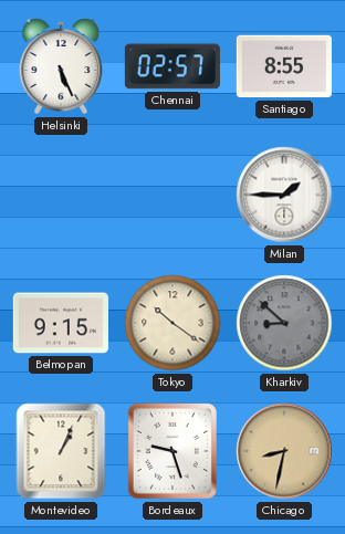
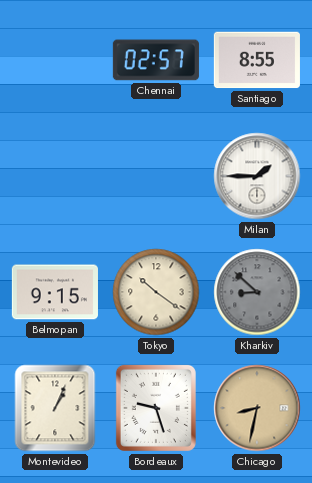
Helsinki: 5:26 -> none (61, 66)
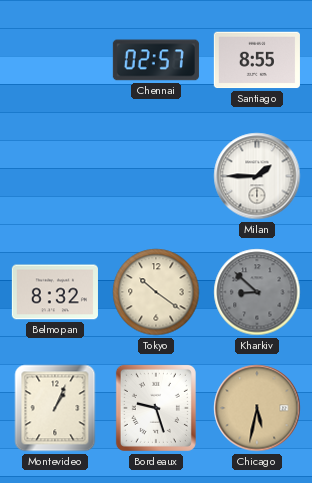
Belmopan: 9:15 -> 8:32 (55, 292)
Chicago: 8:32 -> 5:32 (257, 408)
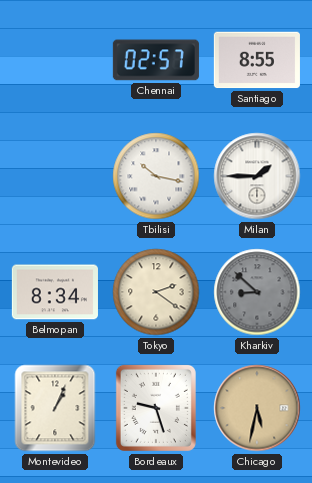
Tbilisi: none -> 10:17 (156, 176)
Belmopan: 8:32 -> 8:34 (55, 292)
Tokyo: 10:21 -> 2:21 (156, 292)
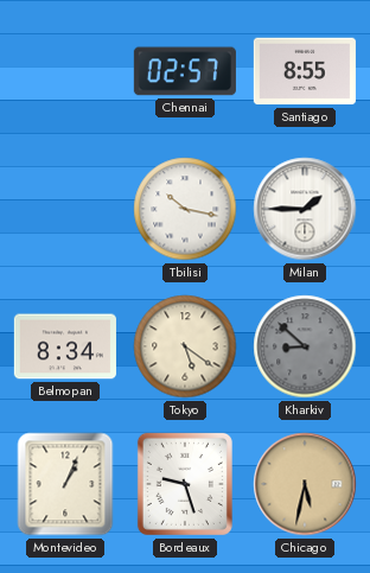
Tokyo: 2:21 -> 5:21 (185, 346)
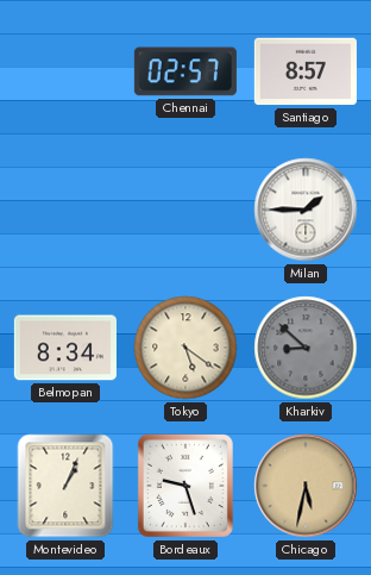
Santiago: 8:55 -> 8:57 (306, 71)
Tbilisi: 10:17 -> none (185, 209)
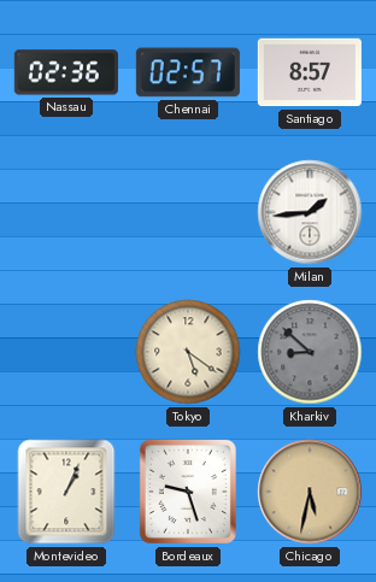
Nassau: none -> 02:36 (66, 72)
Milan: 1:45 -> 1:44 (310, 212)
Belmopan: 8:34 -> none (65, 348)
